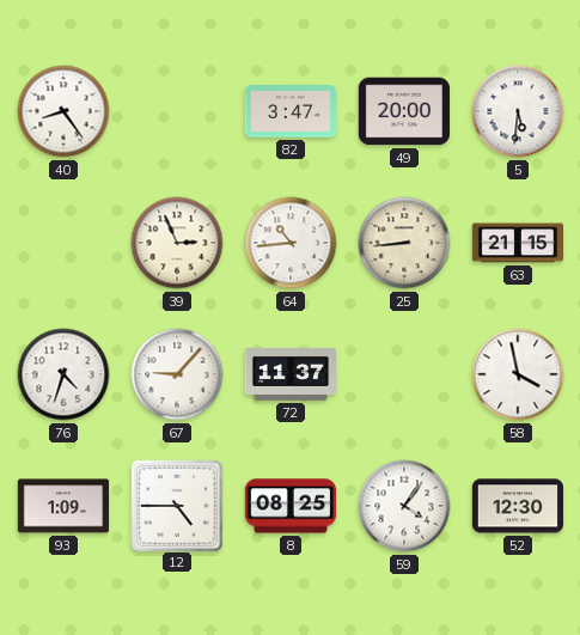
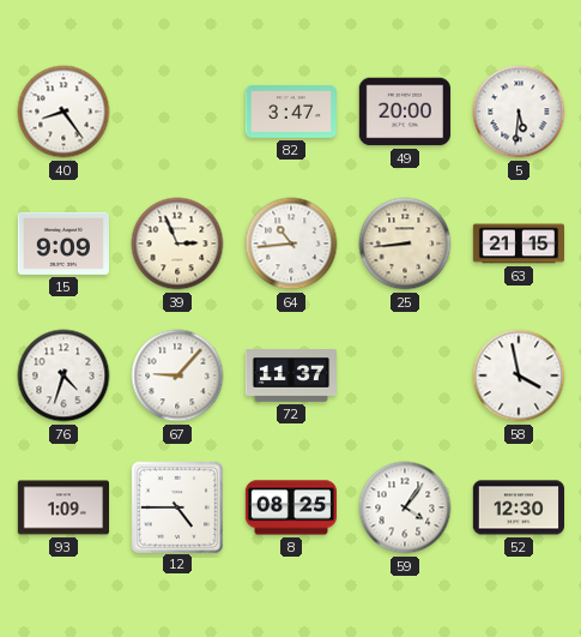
15: none -> 9:09 (62, 244)
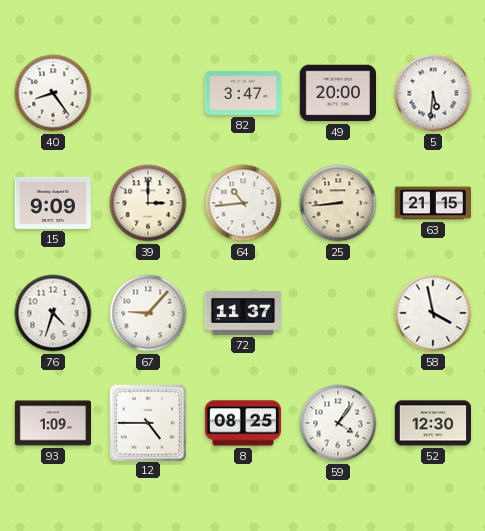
39: 2:56 -> 3:00 (148, 203)
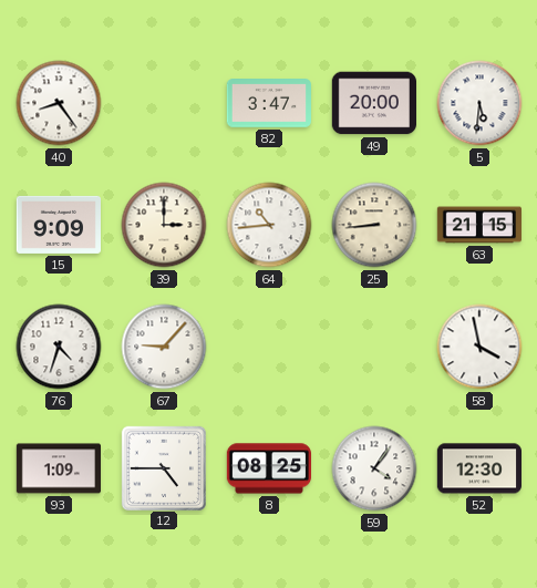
72: 11:37 -> none (242, 314)
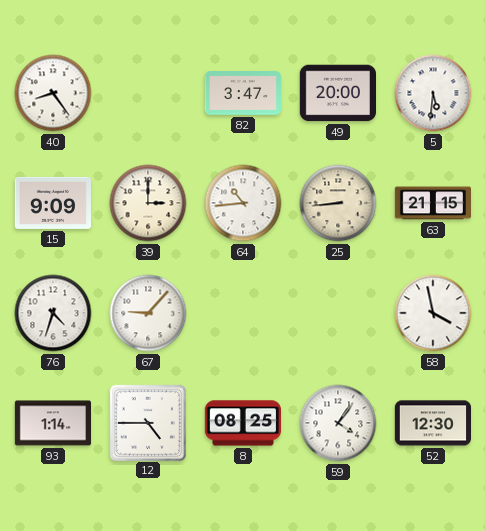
93: 1:09 -> 1:14 (52, 423)
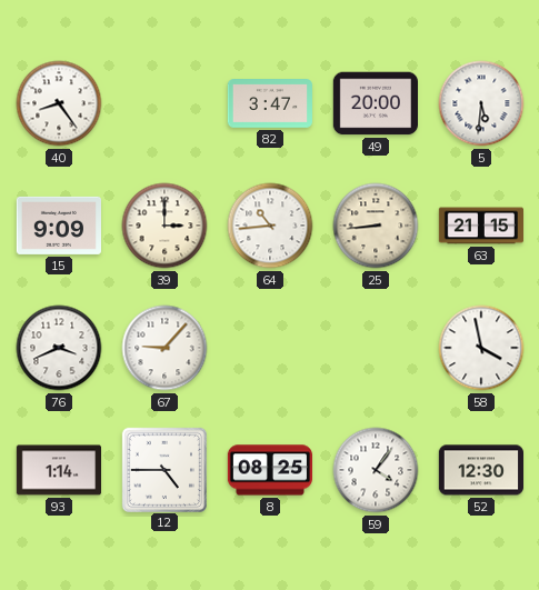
76: 4:33 -> 3:41 (59, 348)
